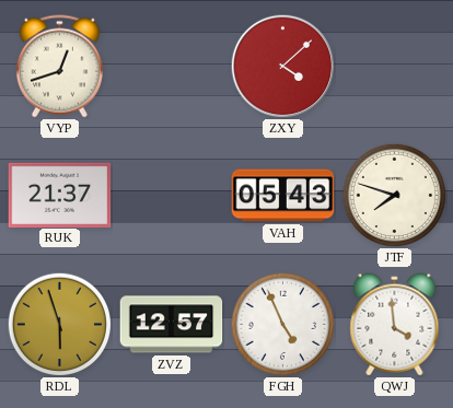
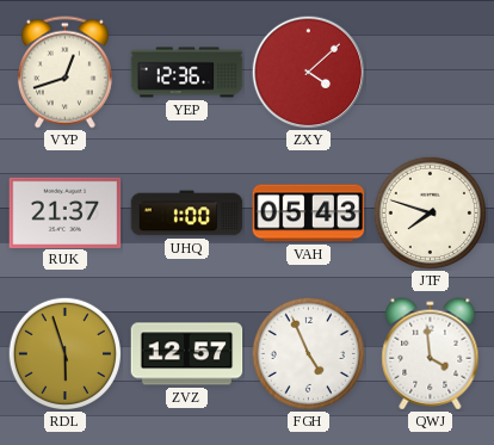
YEP: none -> 12:36 (187, 73)
UHQ: none -> 1:00 (187, 214)
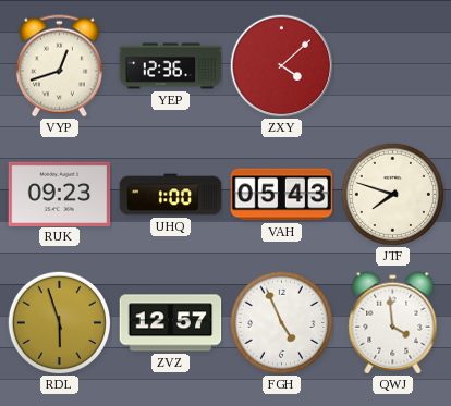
RUK: 21:37 -> 09:23 (60, 194)
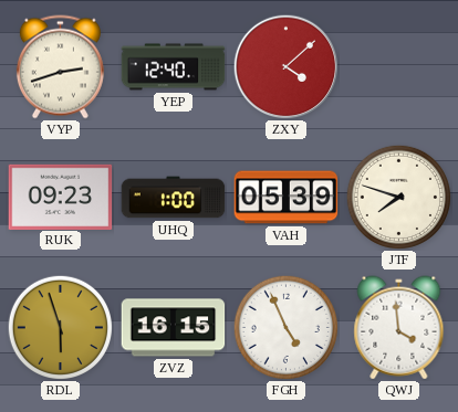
VYP: 12:42 -> 2:42 (60, 67)
YEP: 12:36 -> 12:40 (174, 67)
VAH: 05:43 -> 05:39 (287, 198)
ZVZ: 12:57 -> 16:15 (174, 328)
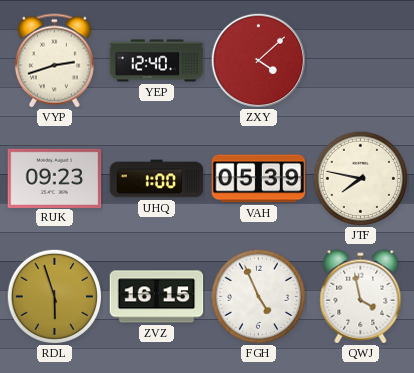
JTF: 7:48 -> 7:47 (360, 178)
QWJ: 3:59 -> 3:58 (361, 297)
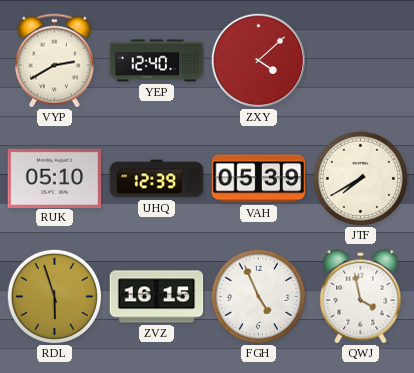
VYP: 2:42 -> 2:40 (54, 61)
RUK: 09:23 -> 05:10 (55, 178)
UHQ: 1:00 -> 12:39 (157, 179)
JTF: 7:47 -> 7:40 (360, 178)
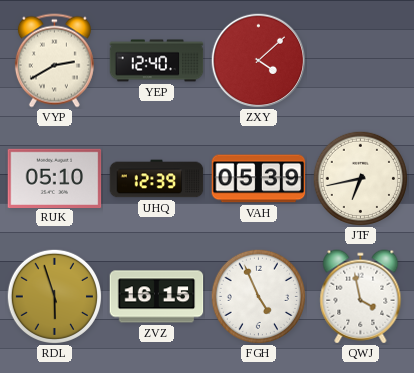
JTF: 7:40 -> 6:43 (360, 178)
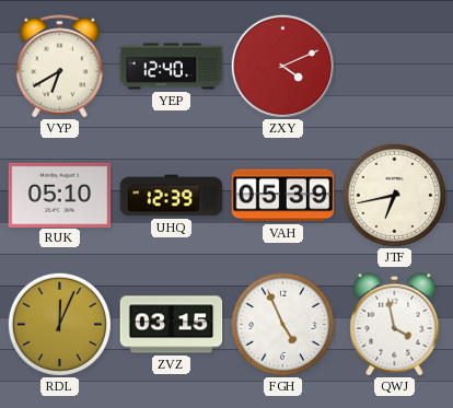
VYP: 2:40 -> 6:40 (59, 67)
ZXY: 4:08 -> 4:11 (282, 66)
RDL: 5:57 -> 12:04 (59, 324)
ZVZ: 16:15 -> 03:15 (172, 325)
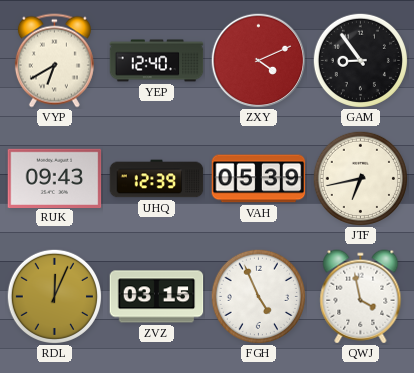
GAM: none -> 8:54 (360, 60)
RUK: 05:10 -> 09:43 (55, 178)
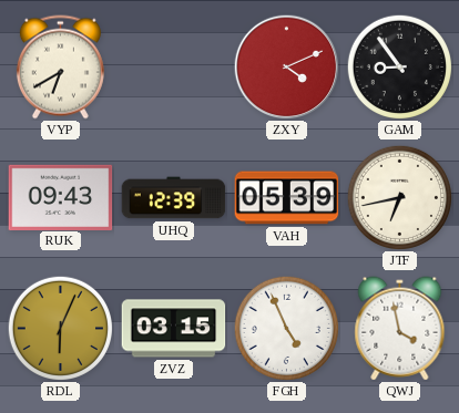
YEP: 12:40 -> none (157, 61)
RDL: 12:04 -> 6:04 (60, 328)
